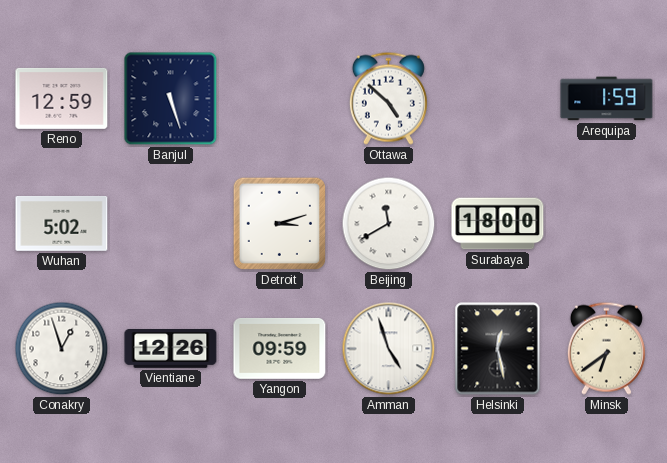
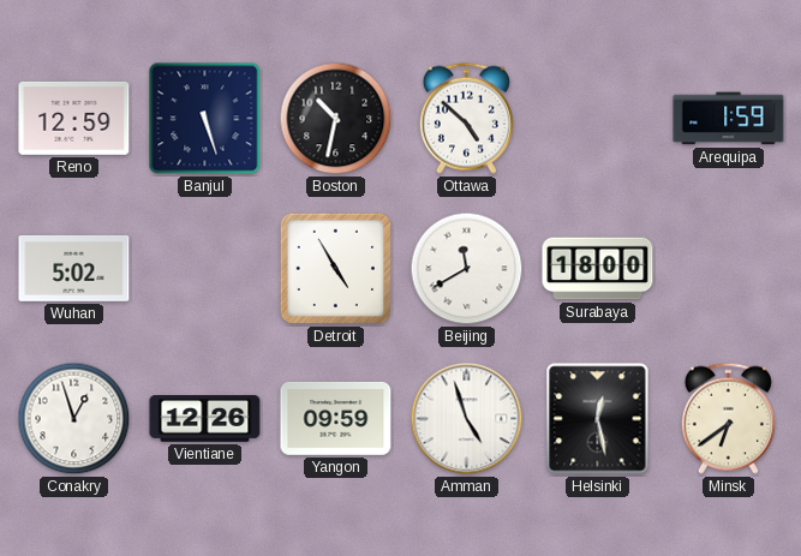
Boston: none -> 10:32 (336, 119)
Detroit: 3:12 -> 4:55 (335, 268)
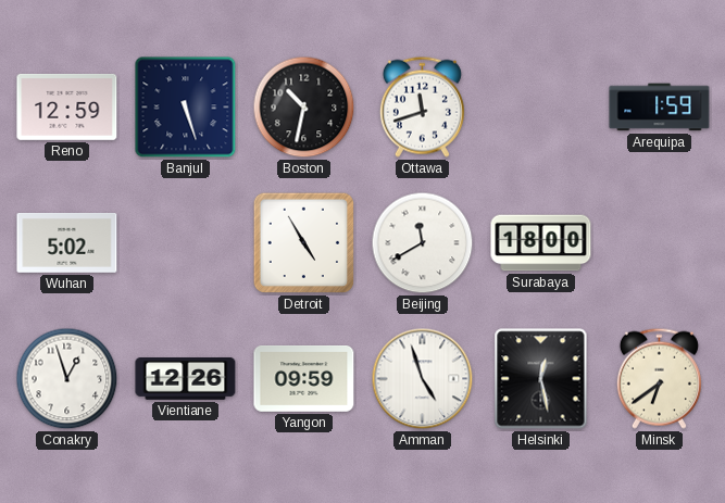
Ottawa: 4:52 -> 11:42 (422, 106)
